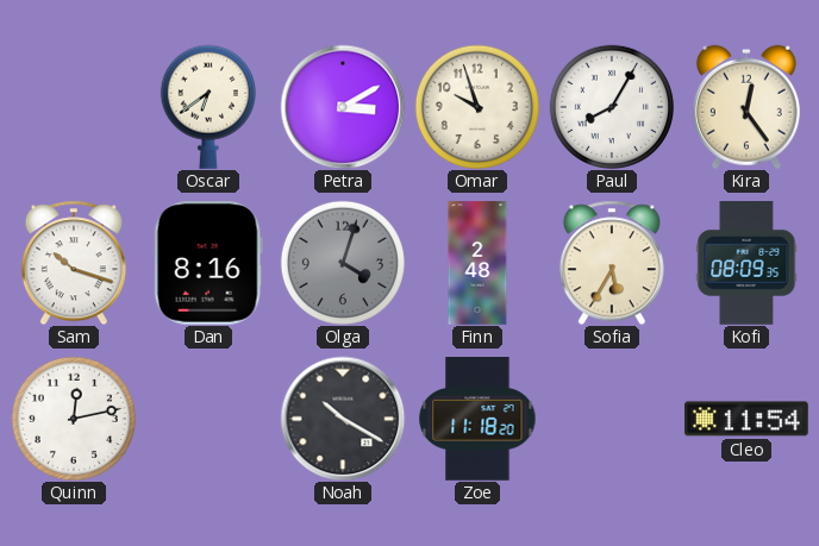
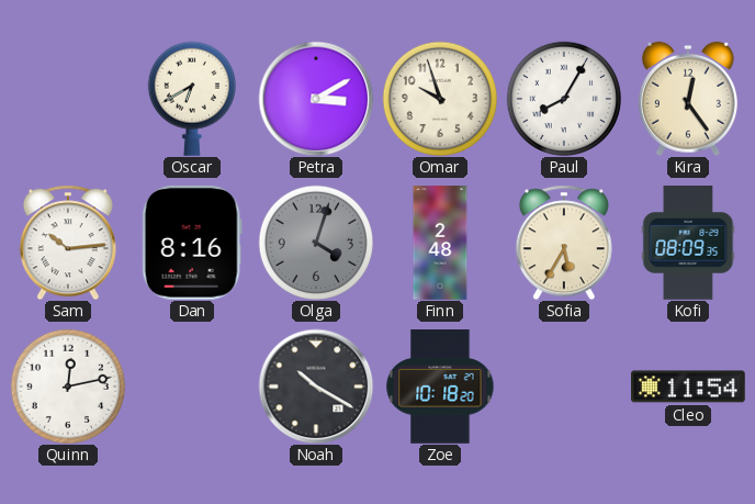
Oscar: 6:39 -> 6:40 (192, 99)
Sam: 10:18 -> 10:14 (68, 243)
Zoe: 11:18 -> 10:18 (440, 388)
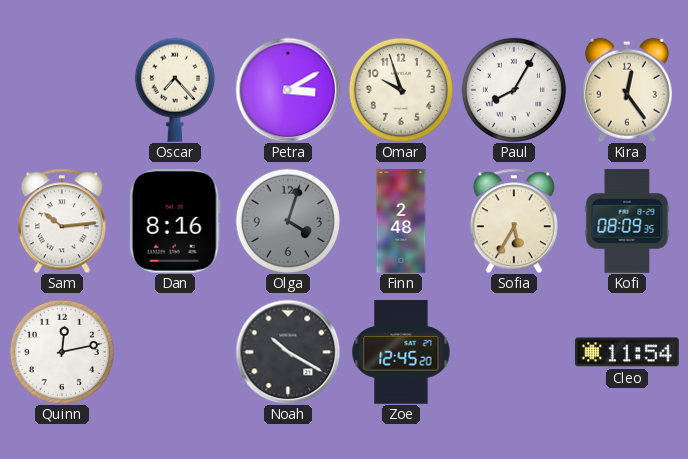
Oscar: 6:40 -> 7:23 (175, 90)
Zoe: 10:18 -> 12:45 (401, 353)
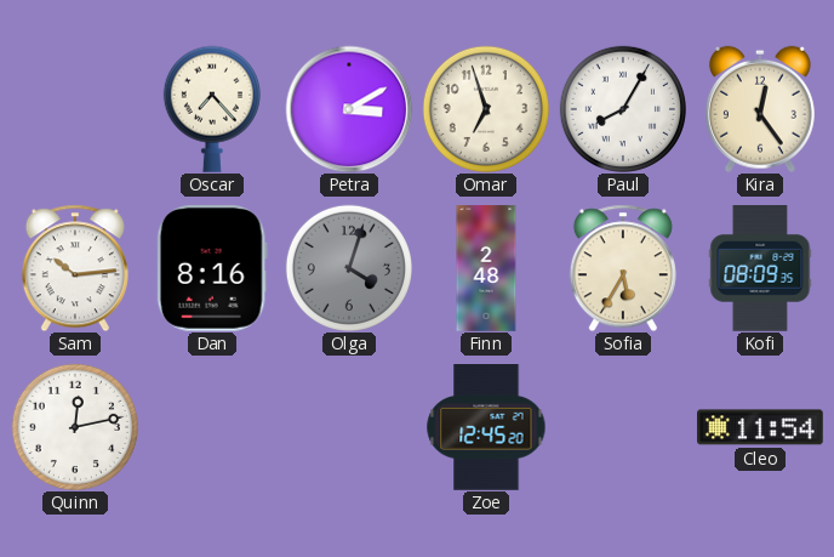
Omar: 9:57 -> 6:57 (486, 109)
Noah: 10:20 -> none (288, 352)
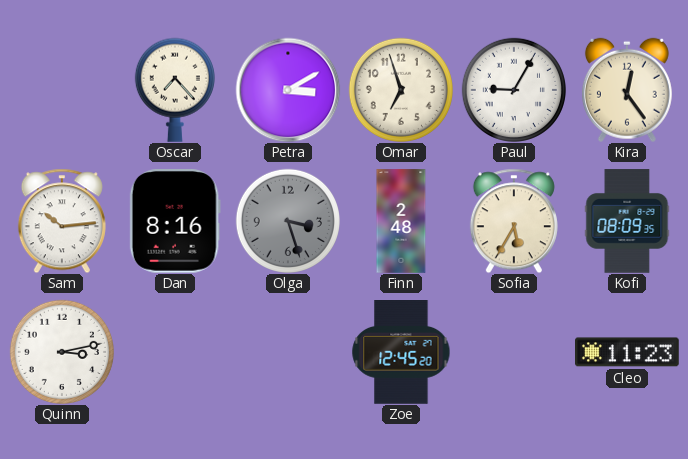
Paul: 8:05 -> 9:05 (514, 90)
Olga: 4:03 -> 3:27 (288, 221)
Quinn: 12:13 -> 3:13 (62, 352)
Cleo: 11:54 -> 11:23 (628, 352)
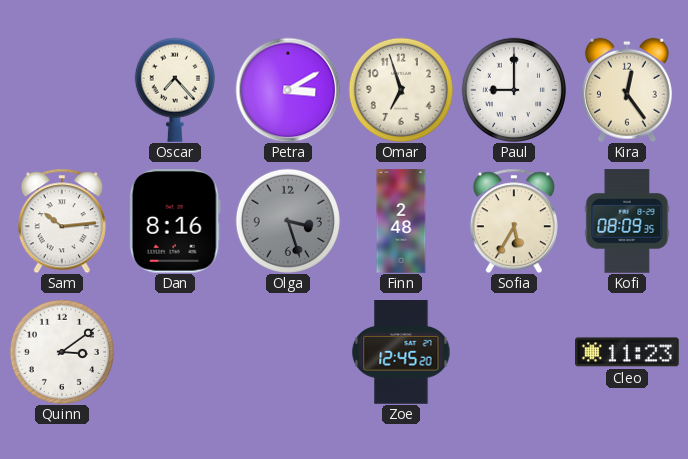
Paul: 9:05 -> 9:00 (514, 90)
Quinn: 3:13 -> 3:09 (62, 352)
